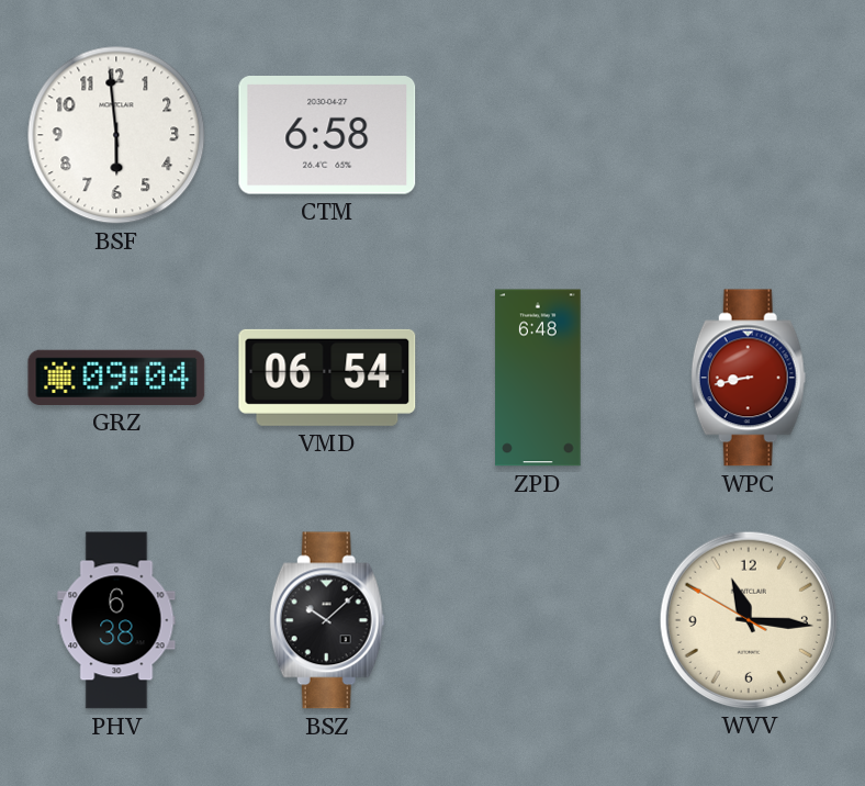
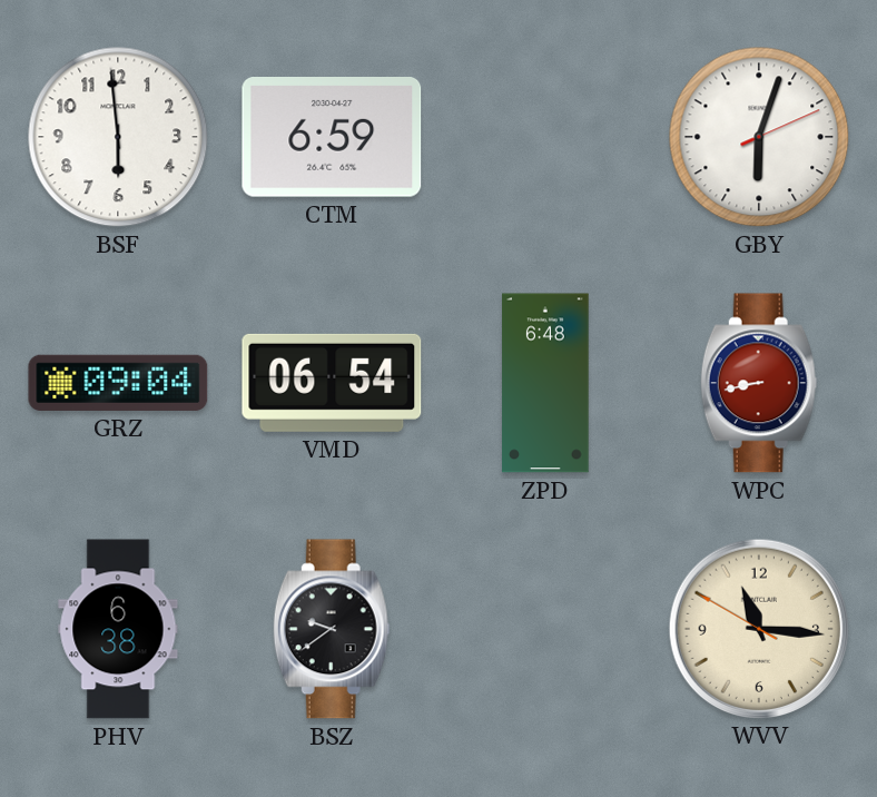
CTM: 6:58 -> 6:59 (332, 138)
GBY: none -> 6:03 (759, 137)
BSZ: 10:08 -> 9:39 (332, 629)
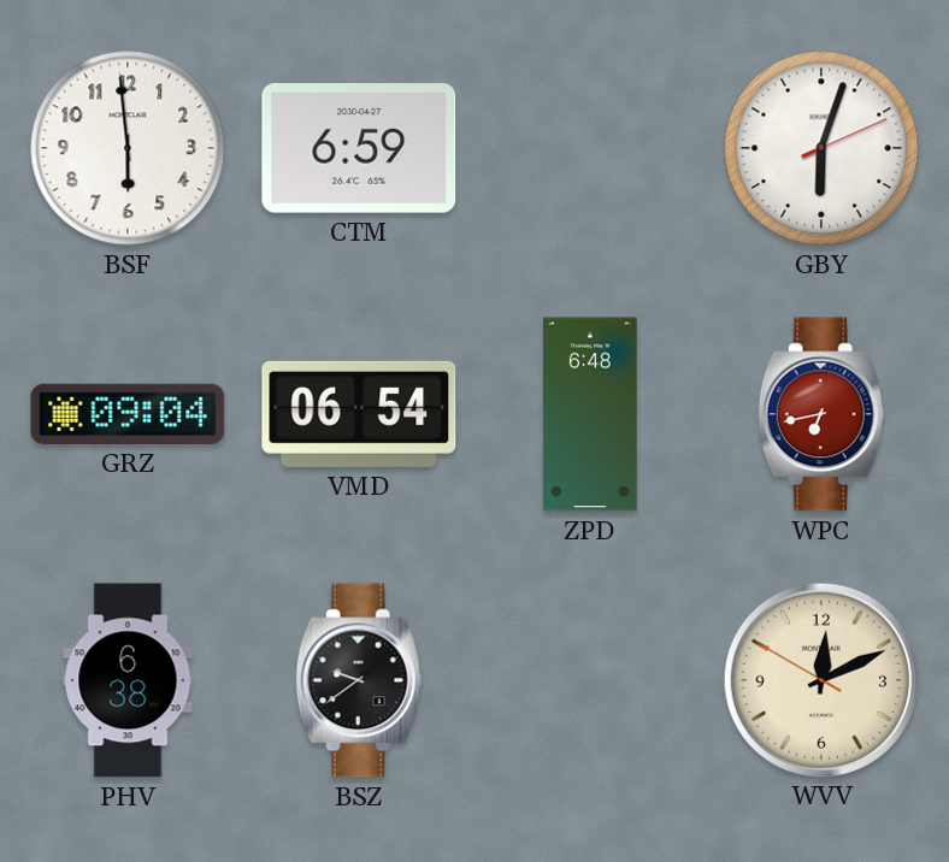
WPC: 8:43 -> 6:43 (821, 414)
WVV: 11:15 -> 12:10 (820, 679)
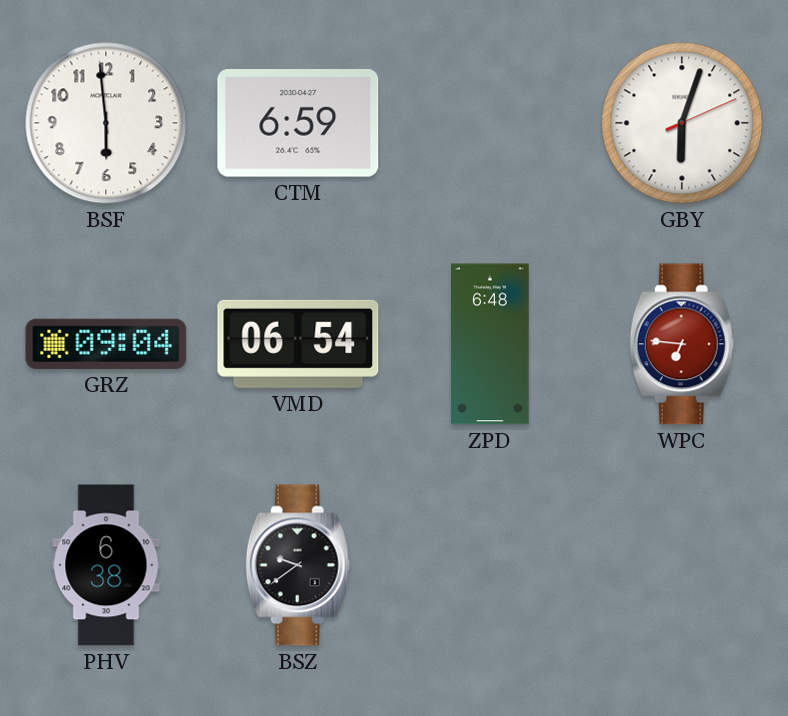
WPC: 6:43 -> 6:46 (682, 344)
WVV: 12:10 -> none (820, 679)
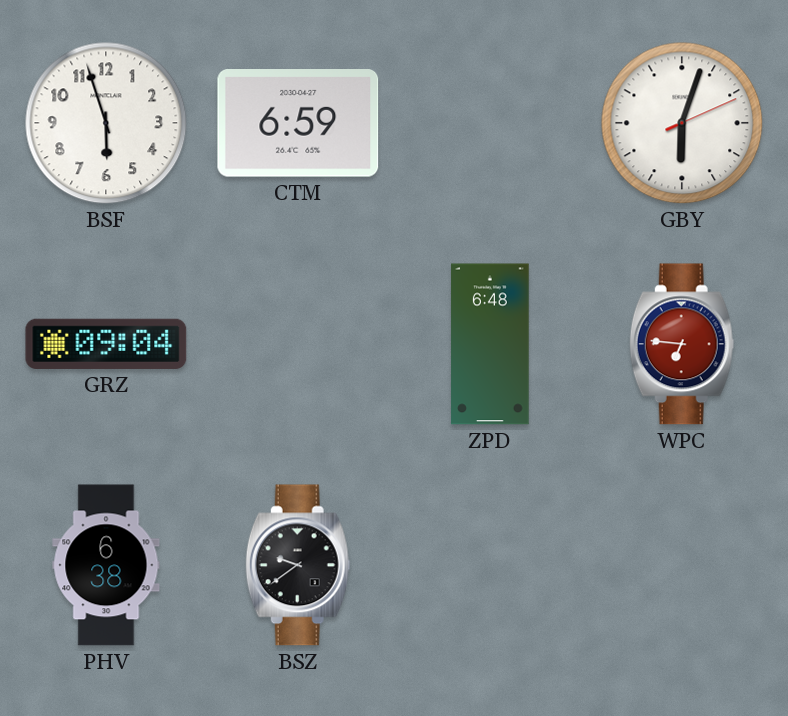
BSF: 5:59 -> 5:57 (106, 123)
VMD: 06:54 -> none (298, 344)
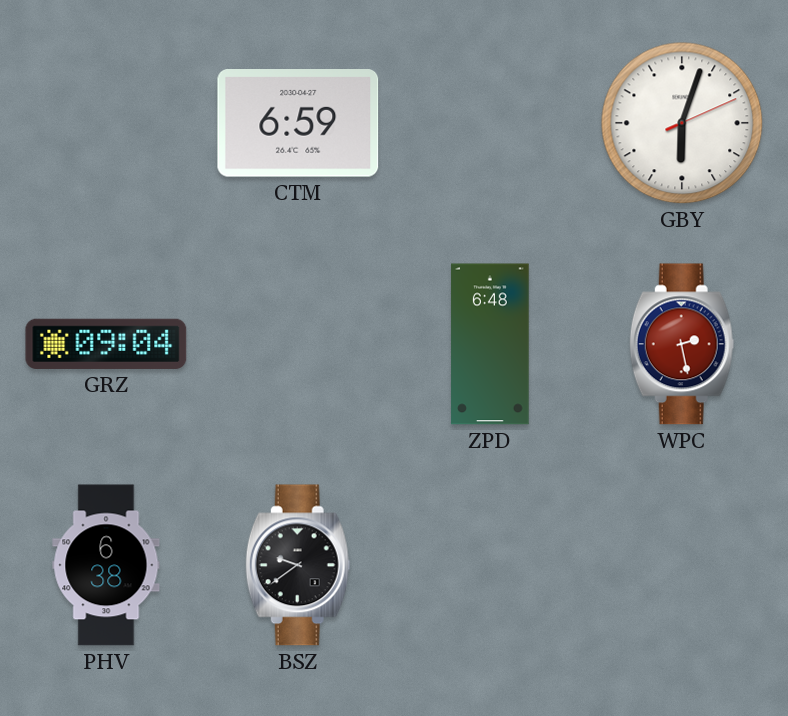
BSF: 5:57 -> none (106, 123)
WPC: 6:46 -> 2:28 (682, 344)
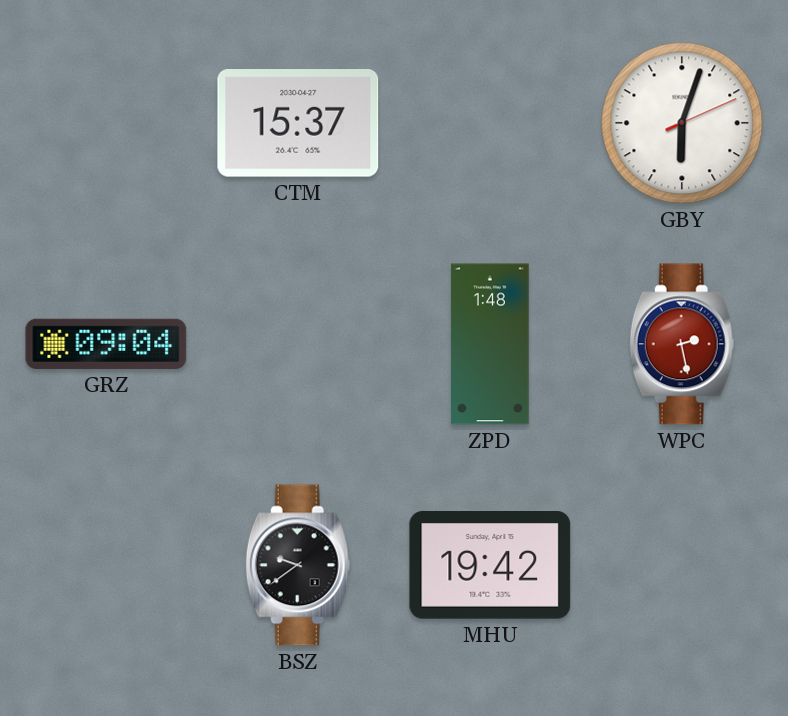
CTM: 6:59 -> 15:37 (298, 124)
ZPD: 6:48 -> 1:48 (490, 344)
PHV: 6:38 -> none (106, 565)
MHU: none -> 19:42 (490, 566)
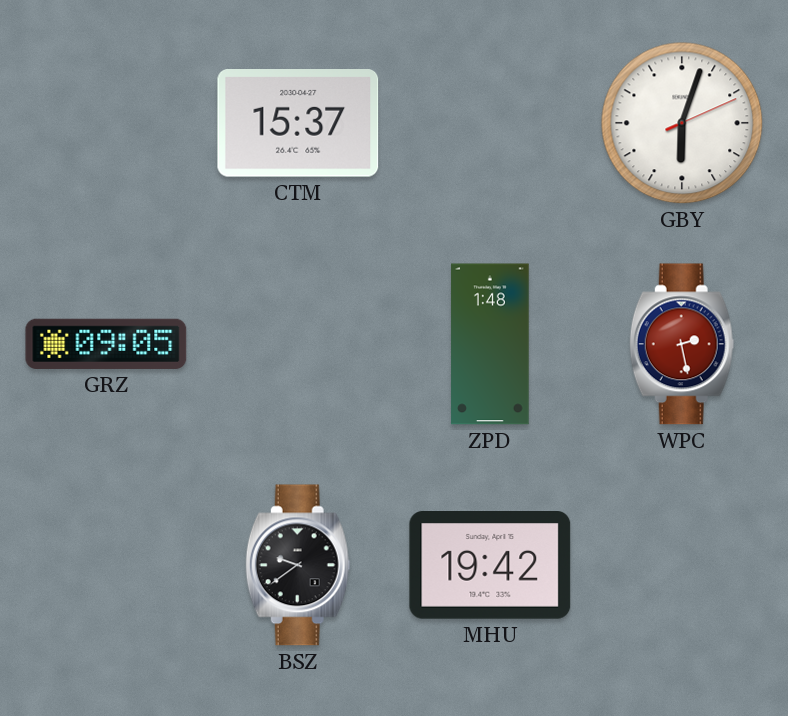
GRZ: 09:04 -> 09:05 (106, 344)
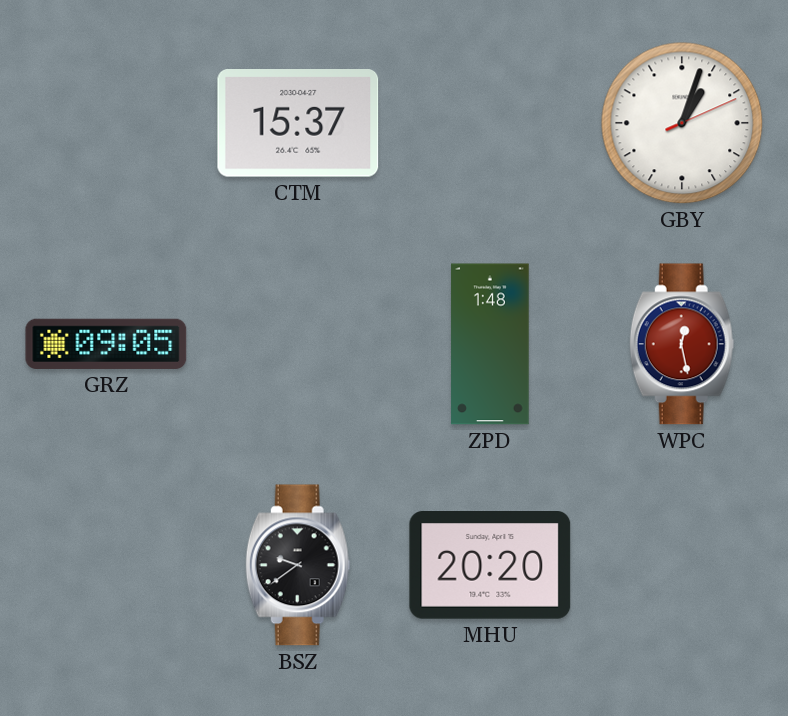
GBY: 6:03 -> 1:03 (682, 123)
WPC: 2:28 -> 12:28 (682, 344)
MHU: 19:42 -> 20:20 (490, 566)
